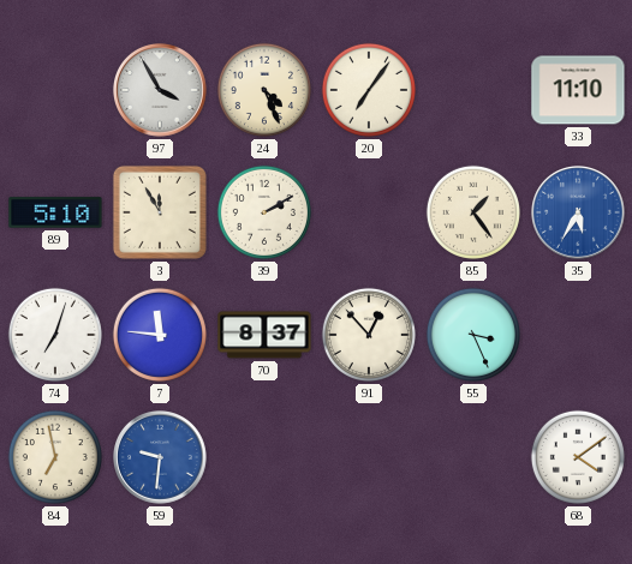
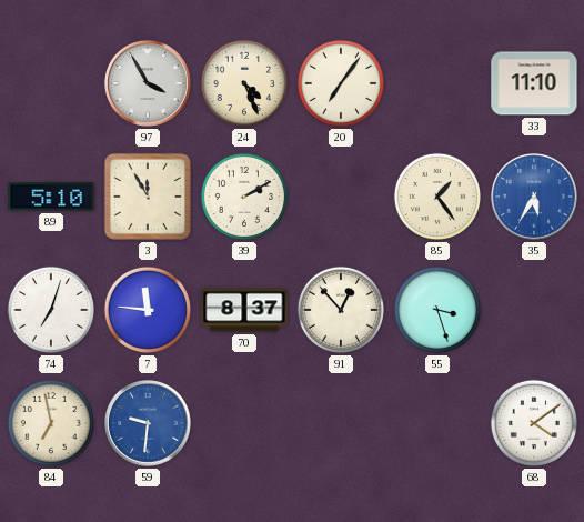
55: 3:26 -> 3:27 (437, 310)
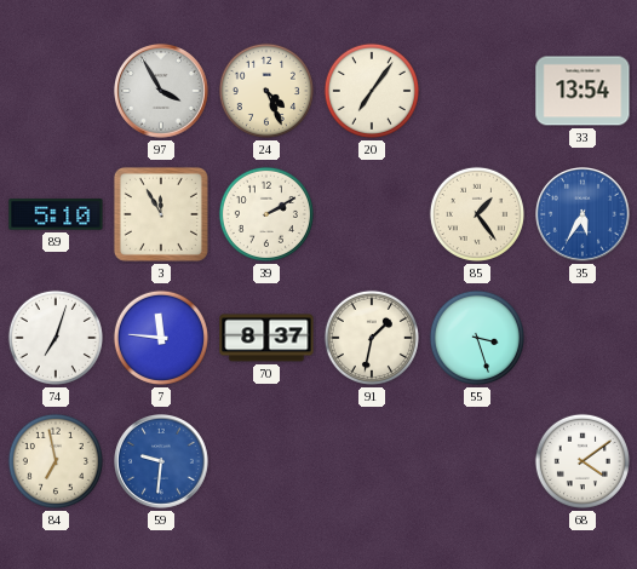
33: 11:10 -> 13:54 (583, 91)
91: 12:53 -> 1:32 (372, 338)
